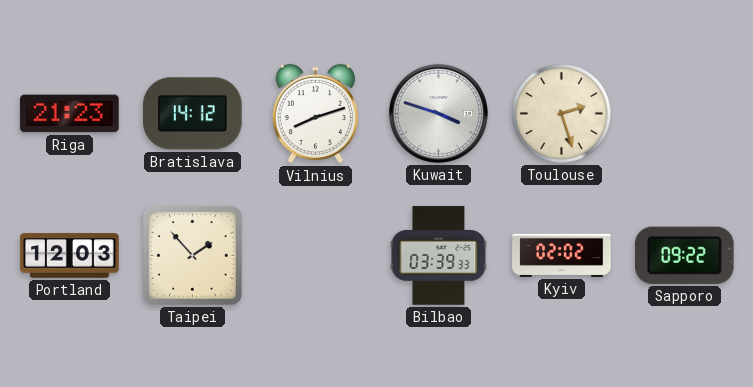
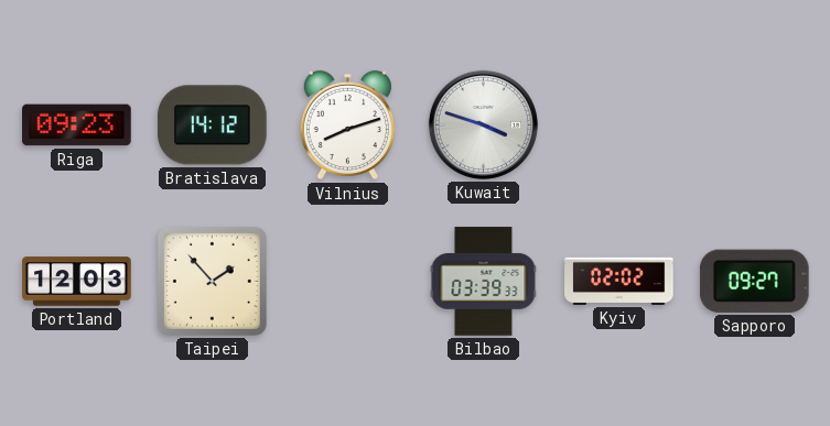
Riga: 21:23 -> 09:23 (77, 125)
Toulouse: 2:27 -> none (562, 114)
Sapporo: 09:22 -> 09:27 (754, 281)
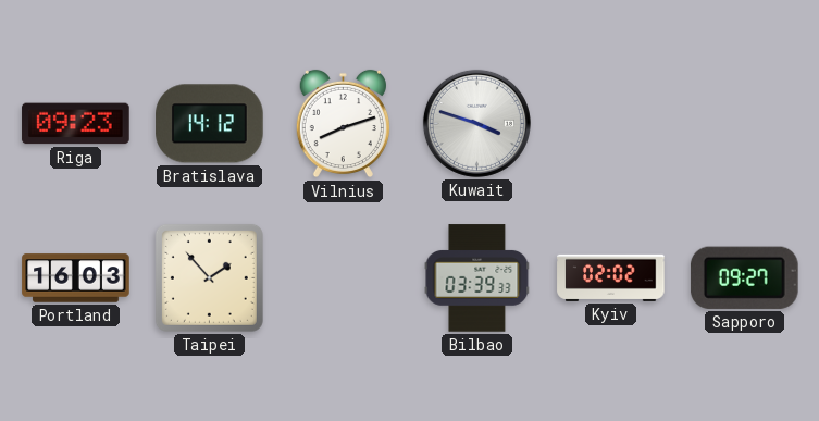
Portland: 12:03 -> 16:03 (76, 278)
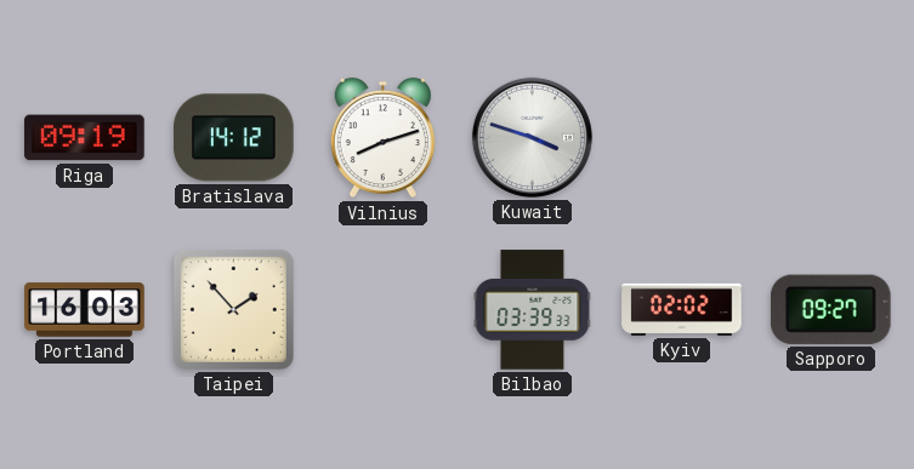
Riga: 09:23 -> 09:19 (85, 138)
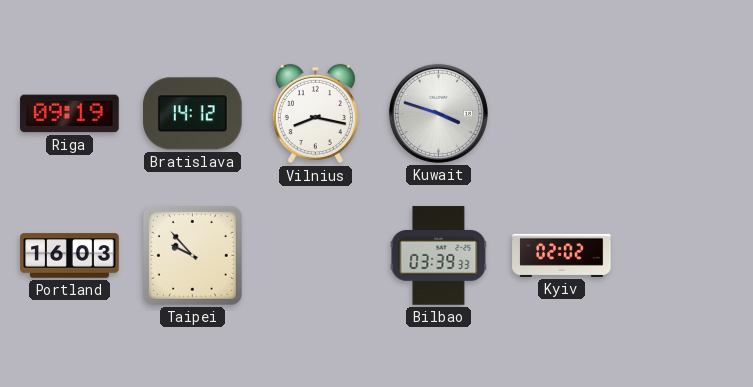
Vilnius: 8:12 -> 8:17 (315, 114)
Taipei: 1:53 -> 9:53 (192, 255)
Sapporo: 09:27 -> none (830, 309)
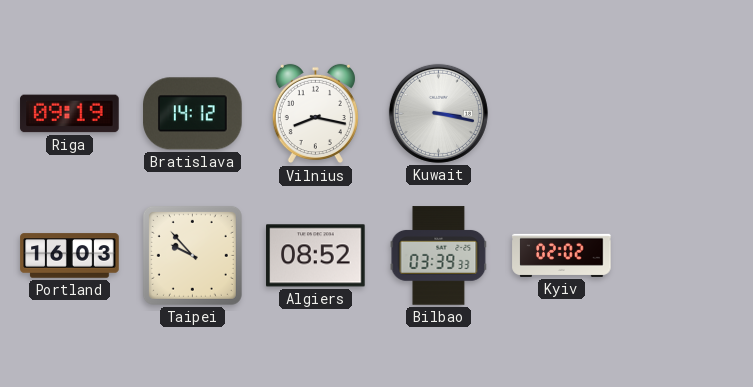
Kuwait: 3:48 -> 3:17 (438, 113)
Algiers: none -> 08:52 (316, 256)
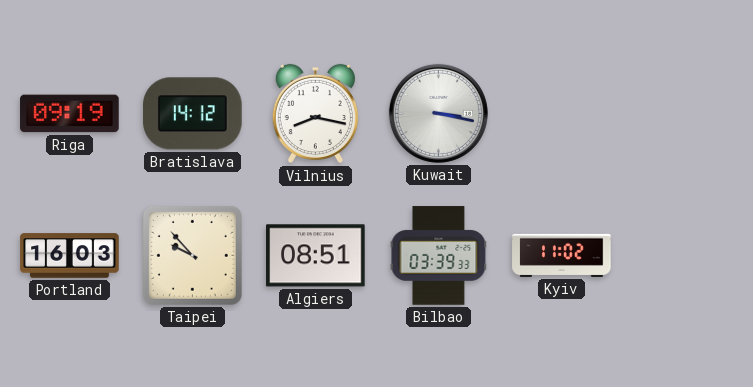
Algiers: 08:52 -> 08:51 (316, 256)
Kyiv: 02:02 -> 11:02 (562, 255)
